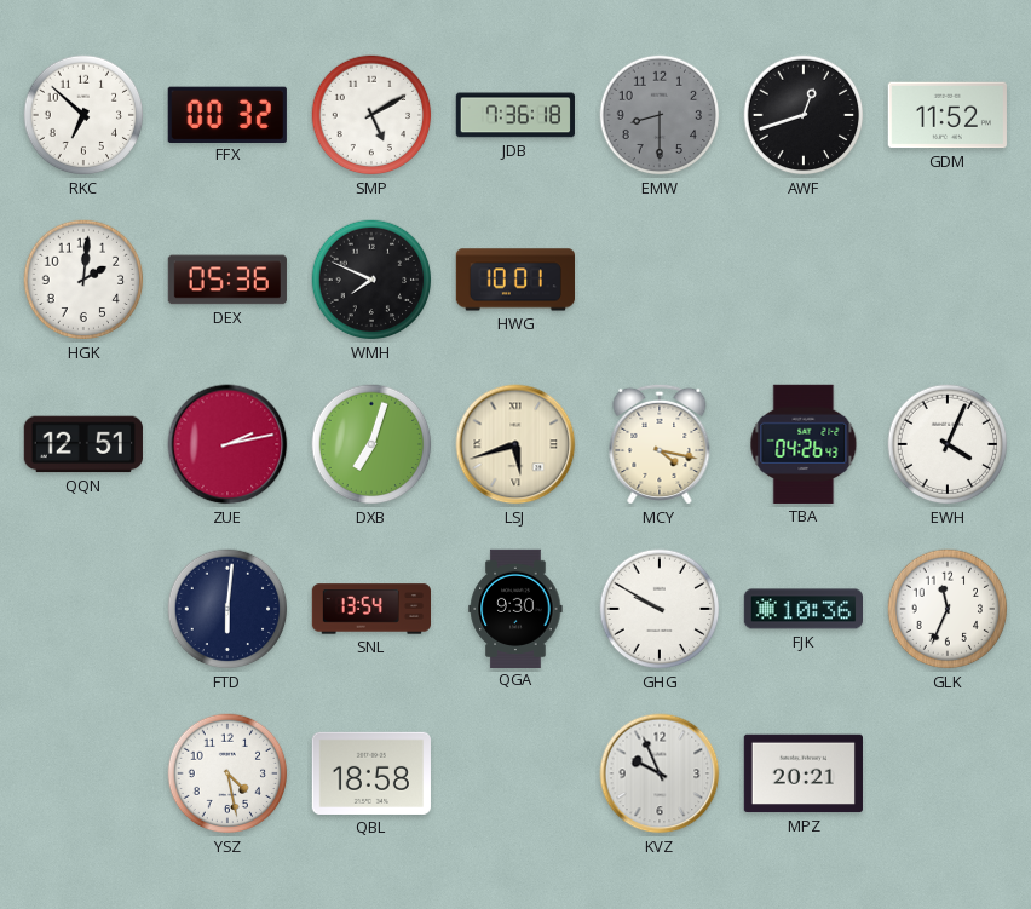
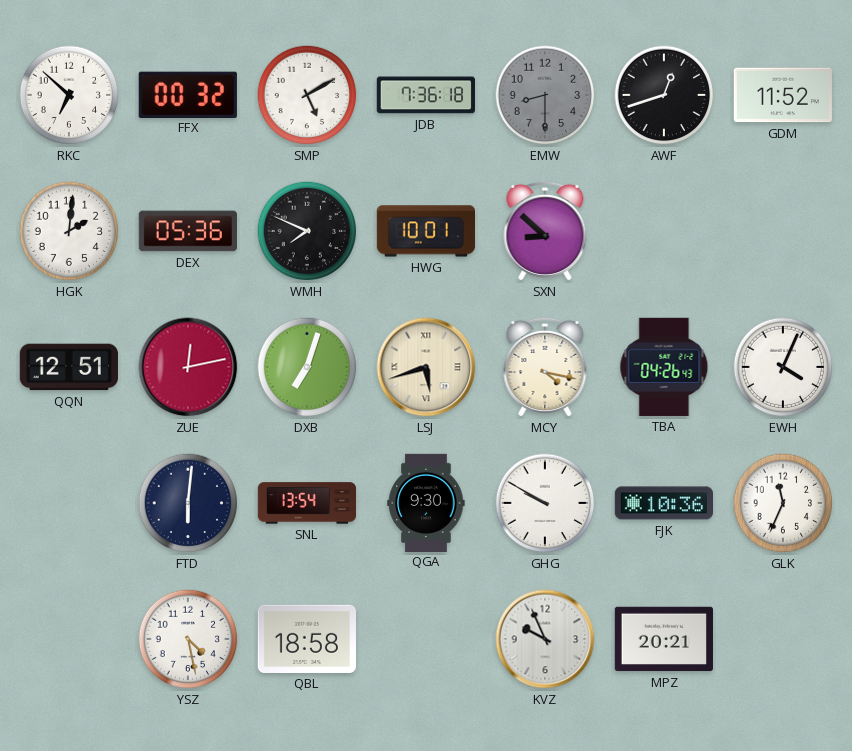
SXN: none -> 8:52 (545, 231)
ZUE: 2:13 -> 12:13 (188, 367)
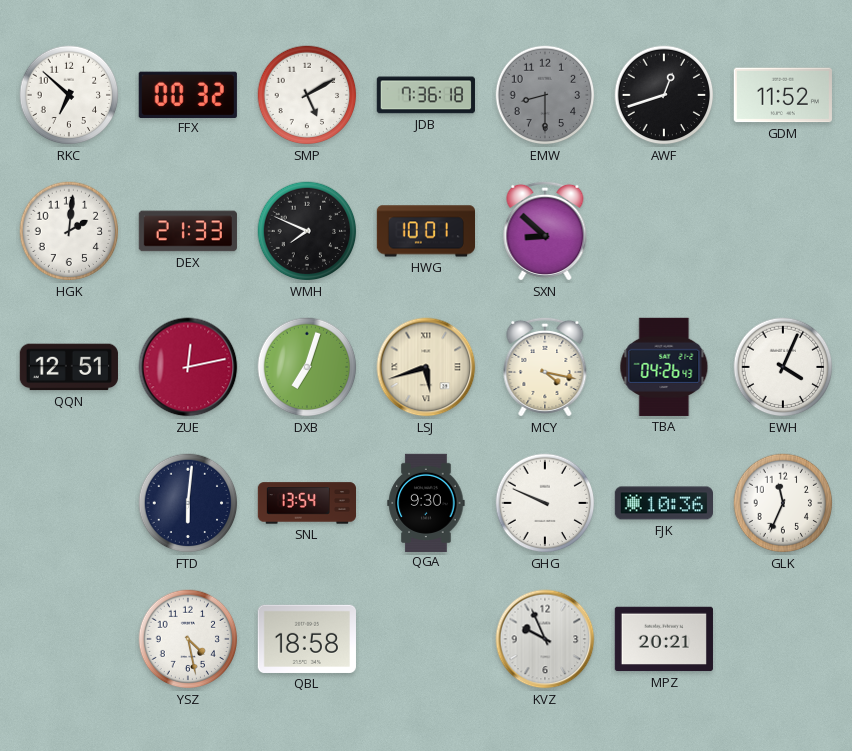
DEX: 05:36 -> 21:33 (188, 231)
GHG: 9:50 -> 9:49 (545, 503)
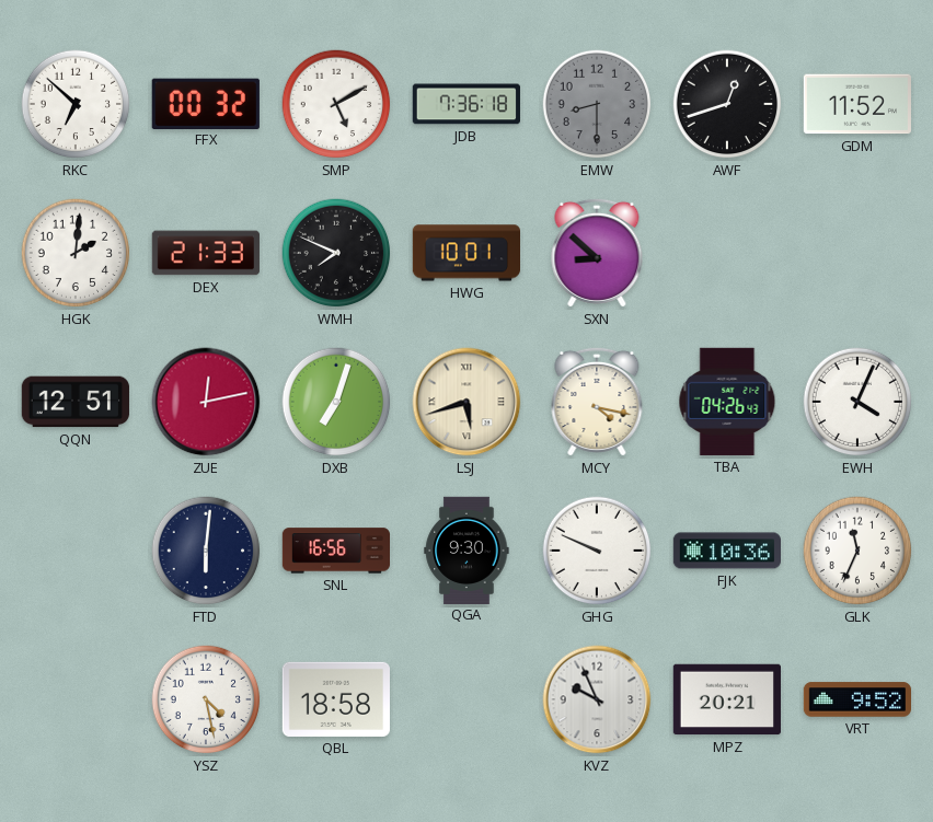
SNL: 13:54 -> 16:56 (335, 551)
VRT: none -> 9:52 (856, 699)
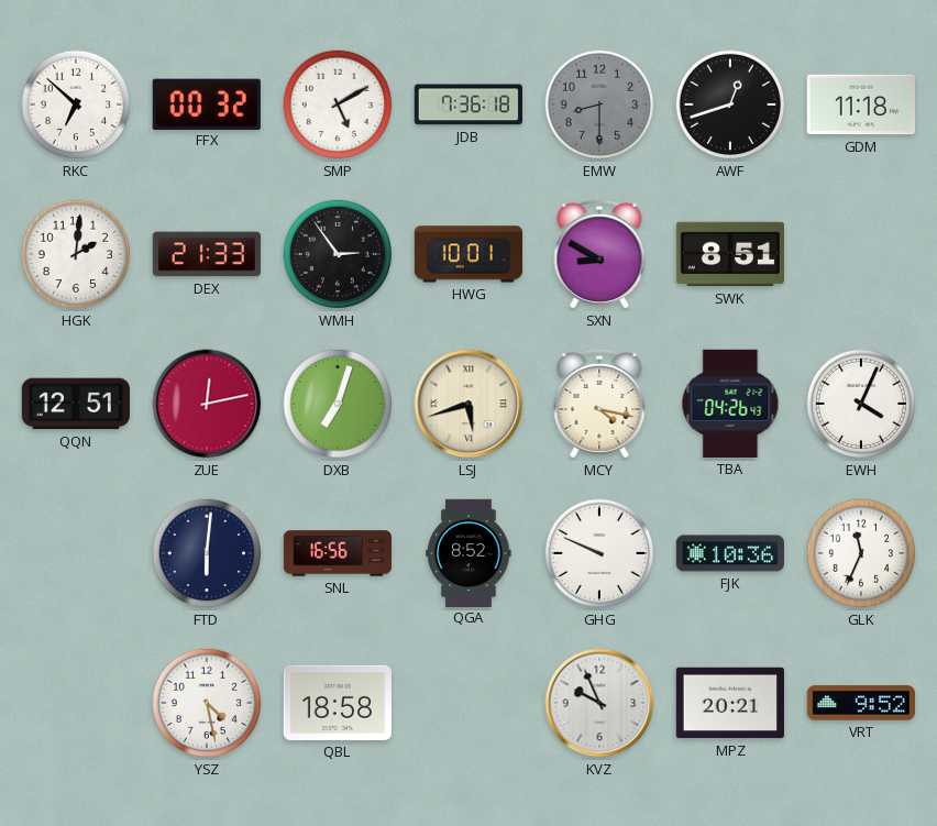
GDM: 11:52 -> 11:18 (861, 104)
WMH: 7:49 -> 2:54 (338, 254)
SXN: 8:52 -> 8:50 (599, 254)
SWK: none -> 8:51 (729, 254)
QGA: 9:30 -> 8:52 (468, 552)
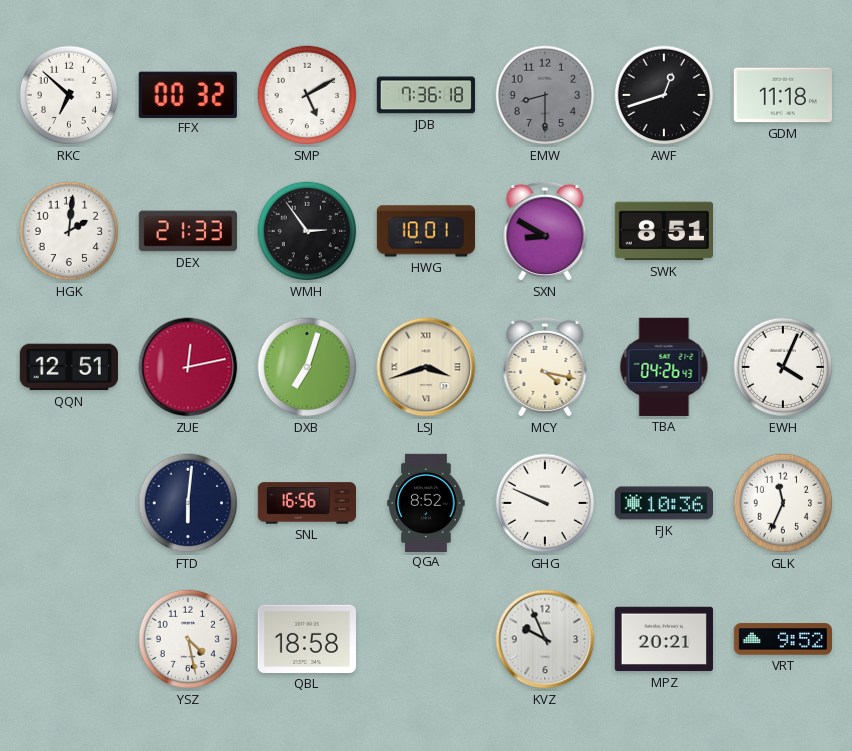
LSJ: 5:42 -> 3:42 (426, 367)
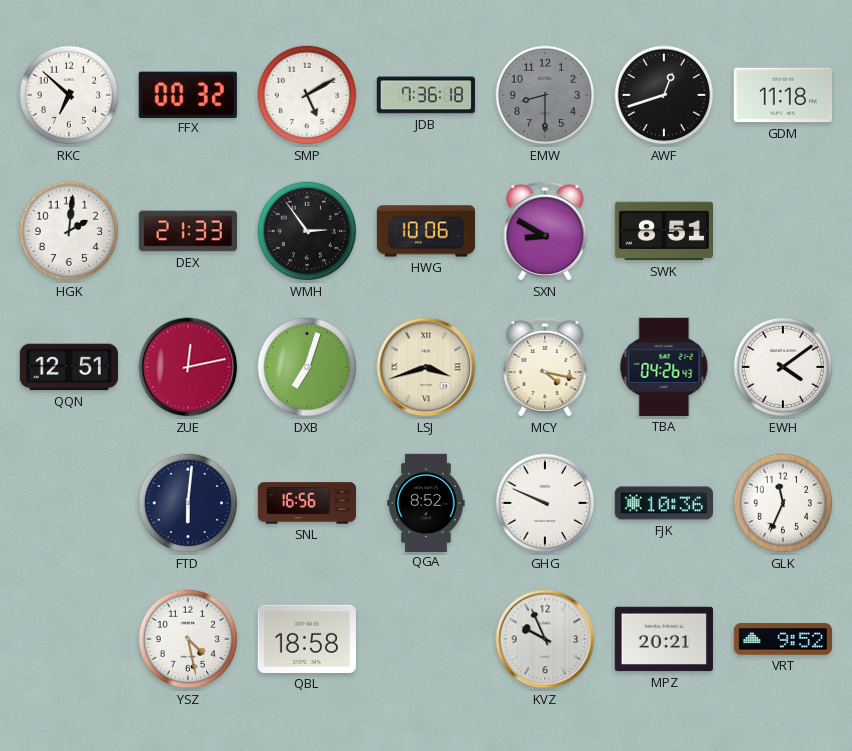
HWG: 10:01 -> 10:06 (425, 231)
EWH: 4:04 -> 4:09 (783, 367)
